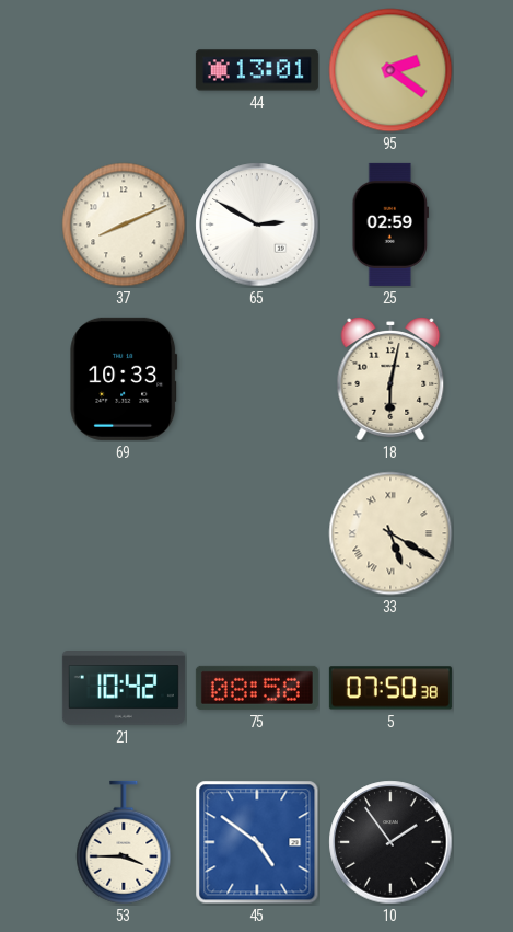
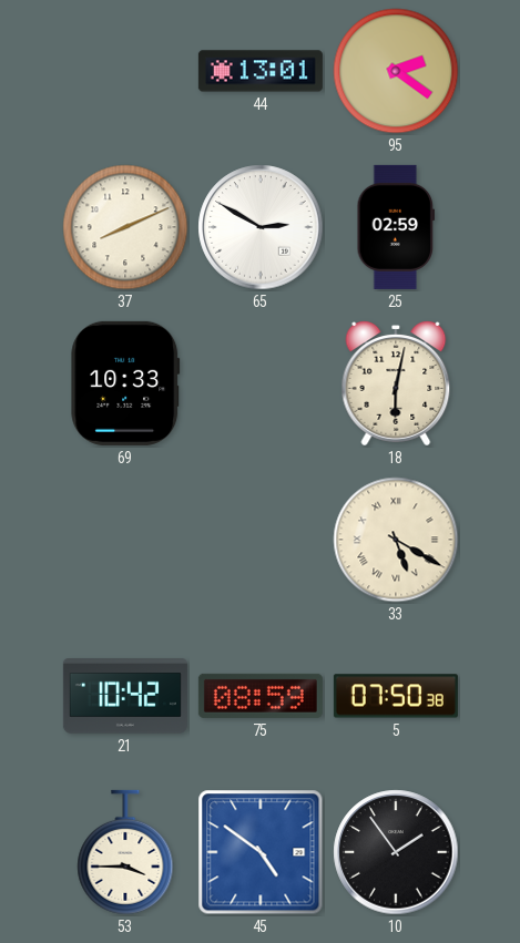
75: 08:58 -> 08:59 (261, 696)
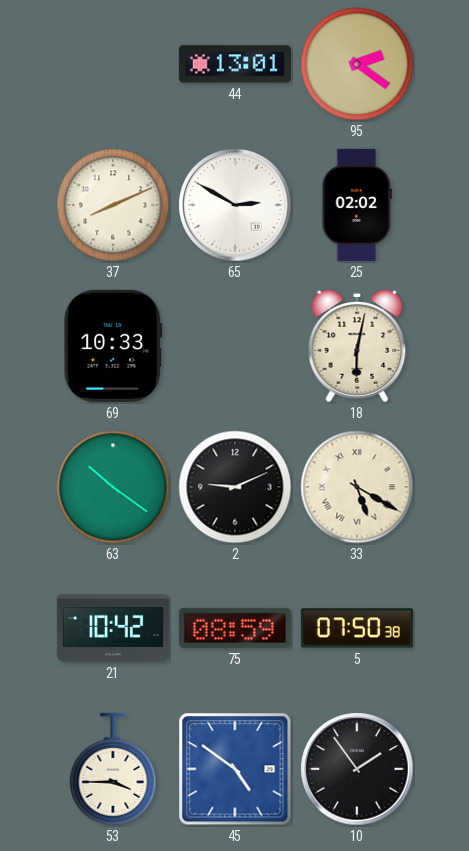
25: 02:59 -> 02:02 (357, 205)
63: none -> 10:21 (113, 487)
2: none -> 9:11 (235, 487)
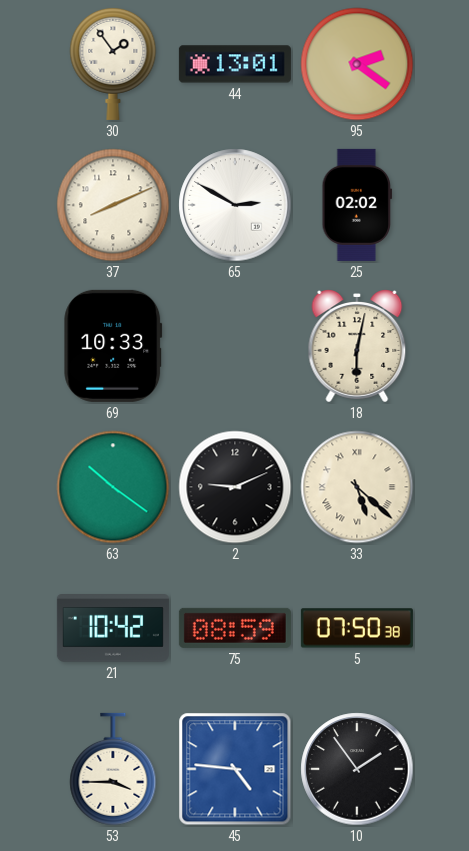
30: none -> 1:54 (113, 63)
33: 5:20 -> 5:22 (357, 487)
45: 4:51 -> 4:46 (235, 769)
